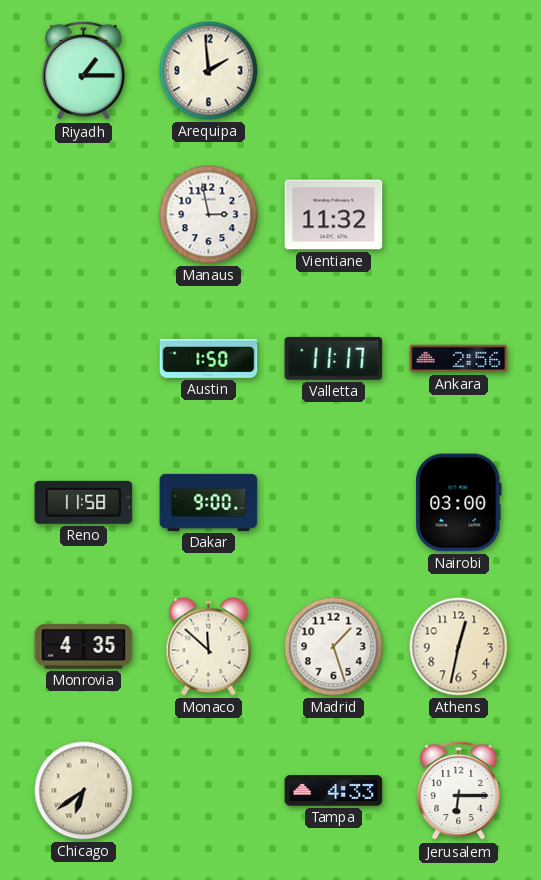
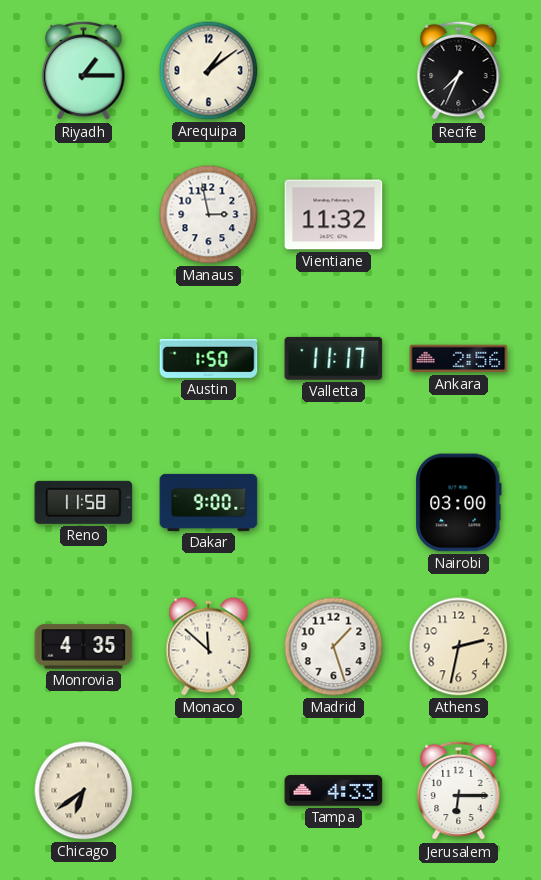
Arequipa: 1:59 -> 1:09 (209, 71)
Recife: none -> 7:34 (459, 71)
Athens: 12:32 -> 2:32 (459, 647)
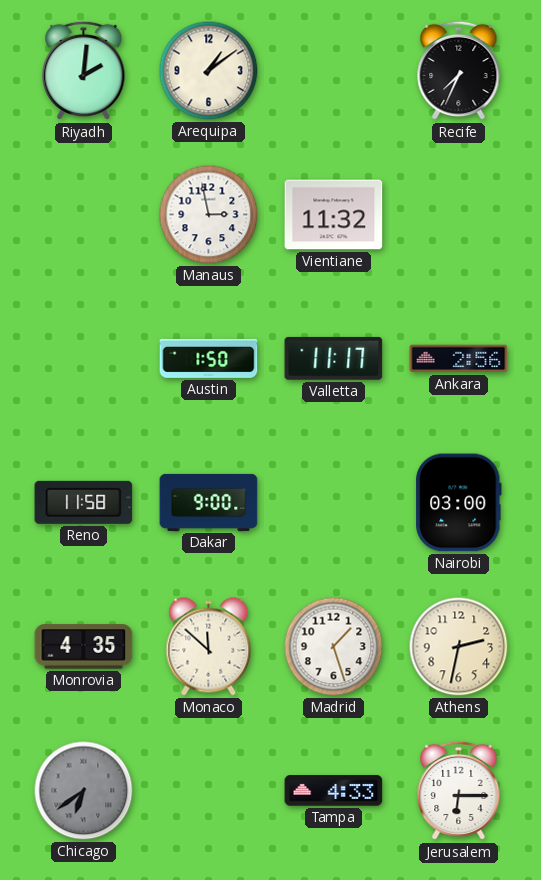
Riyadh: 1:15 -> 2:01 (84, 71)
Chicago dial: cream -> grey (84, 791)
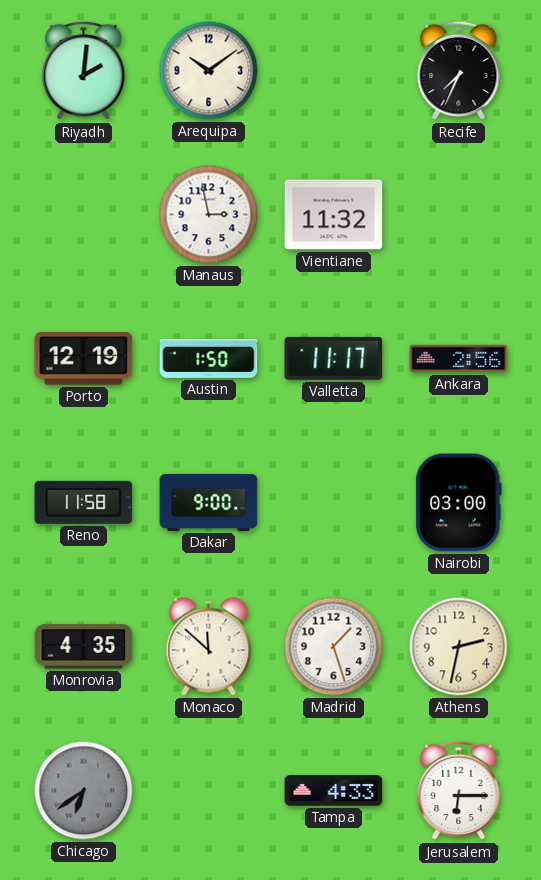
Arequipa: 1:09 -> 10:09 (209, 71)
Porto: none -> 12:19 (84, 359)
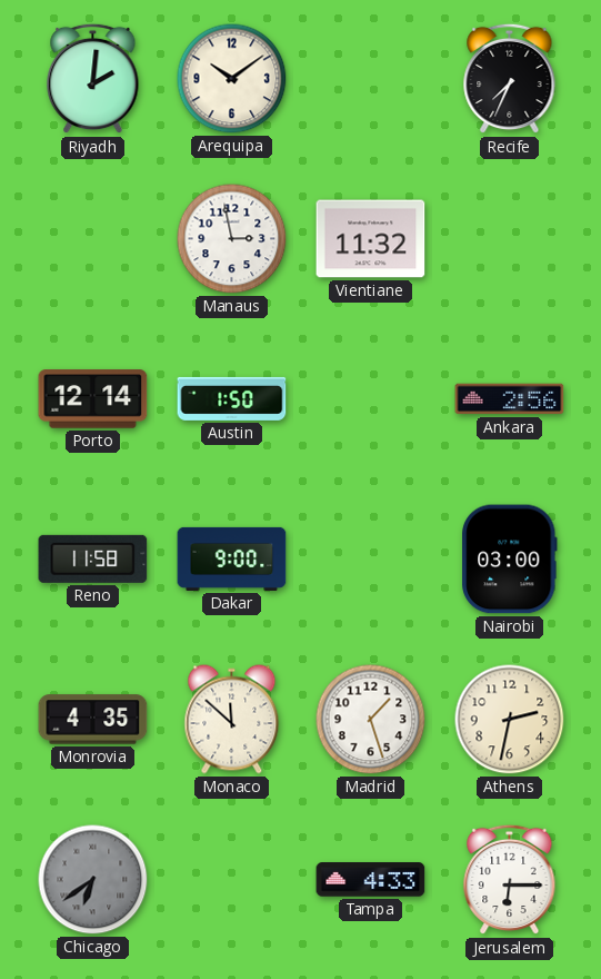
Porto: 12:19 -> 12:14 (93, 399)
Valletta: 11:17 -> none (334, 358)
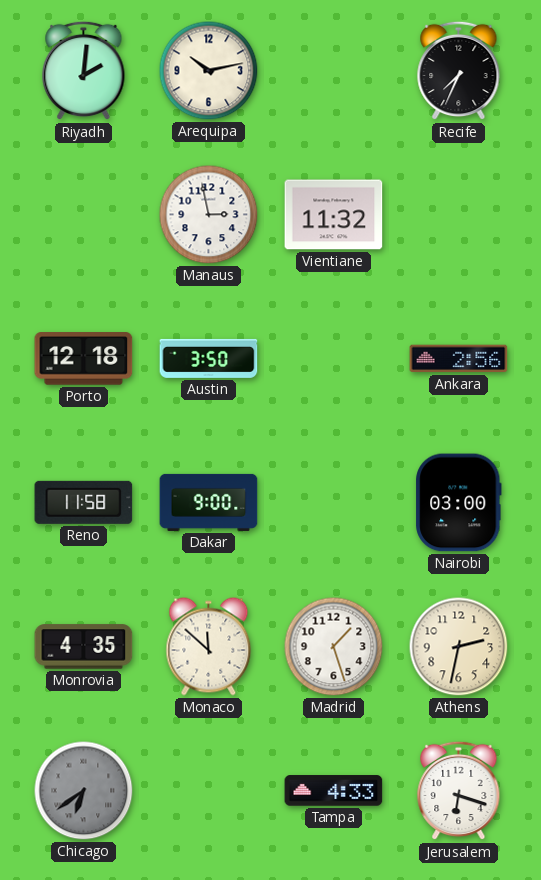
Arequipa: 10:09 -> 10:13 (209, 71)
Porto: 12:14 -> 12:18 (84, 359)
Austin: 1:50 -> 3:50 (209, 358)
Jerusalem: 6:15 -> 6:18 (459, 791)
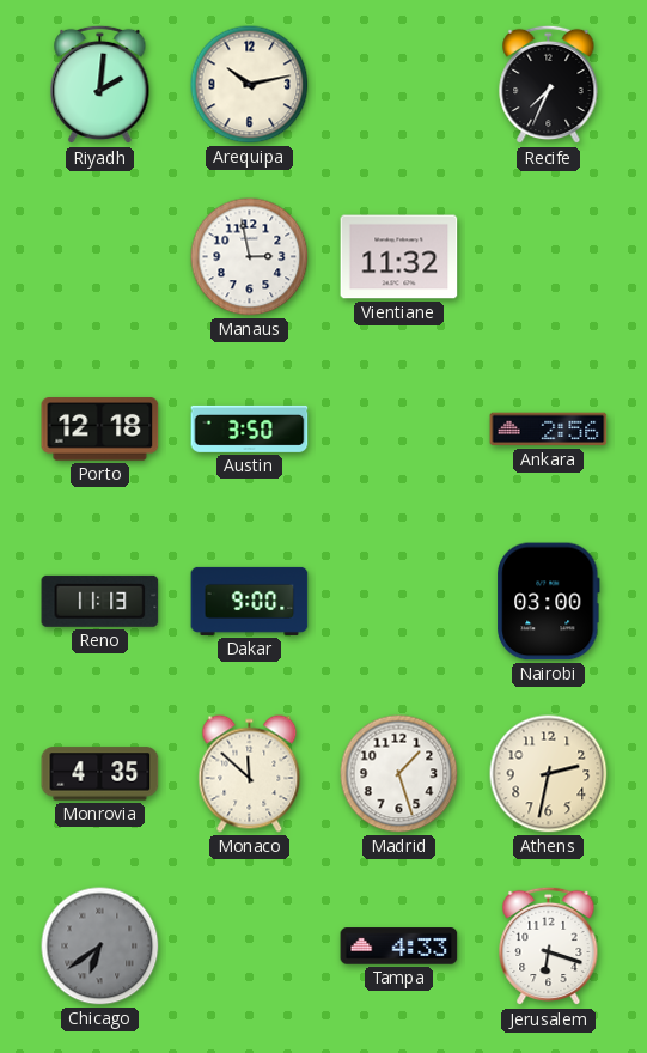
Reno: 11:58 -> 11:13 (100, 601)
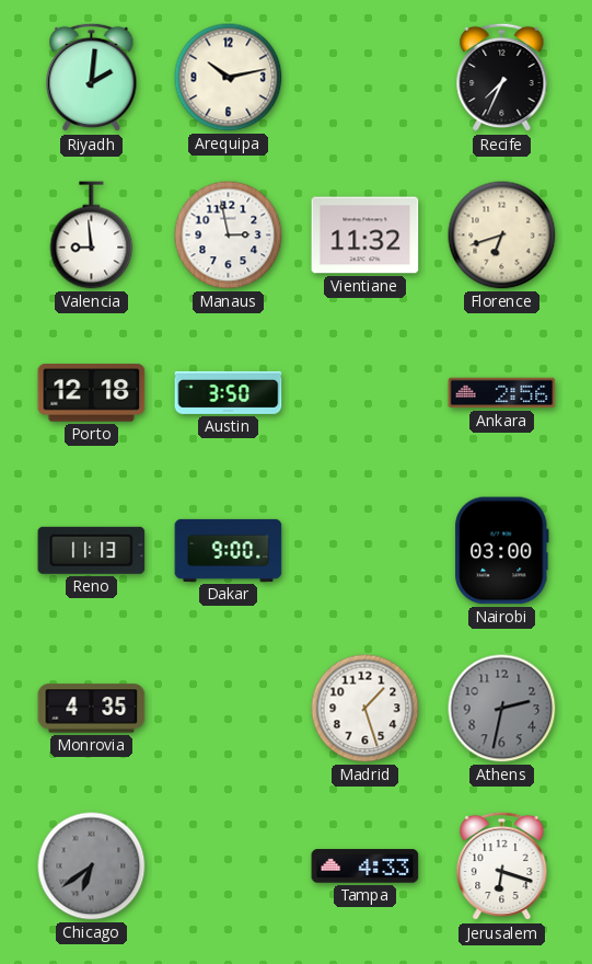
Valencia: none -> 8:59 (92, 236)
Florence: none -> 6:42 (502, 236)
Monaco: 11:52 -> none (250, 774)
Athens dial: cream -> grey (502, 709)
